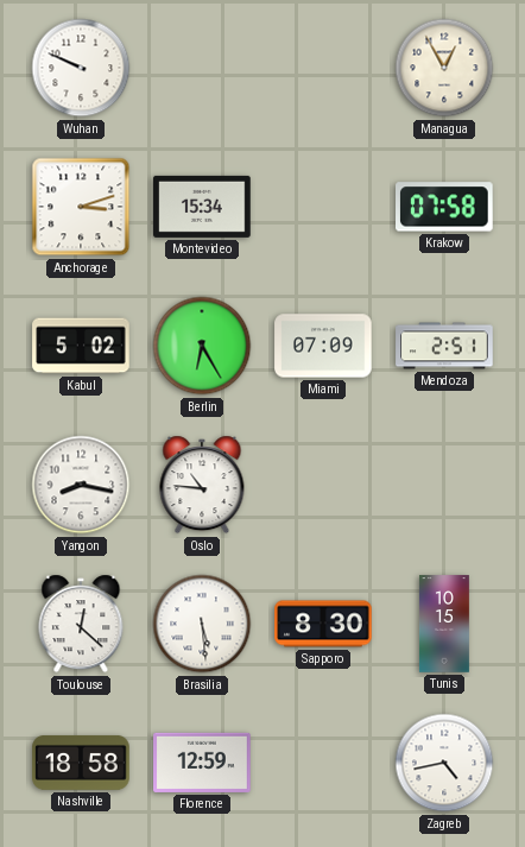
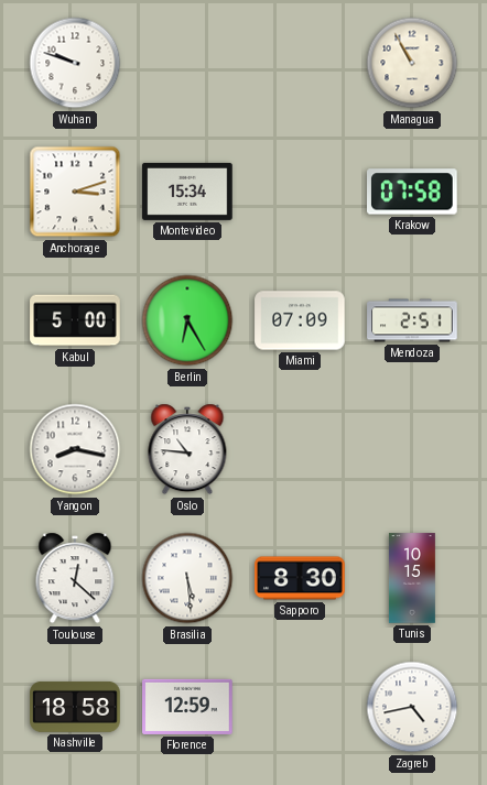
Wuhan: 9:49 -> 9:48 (75, 63)
Managua: 12:55 -> 10:55 (412, 63)
Kabul: 5:02 -> 5:00 (75, 320)
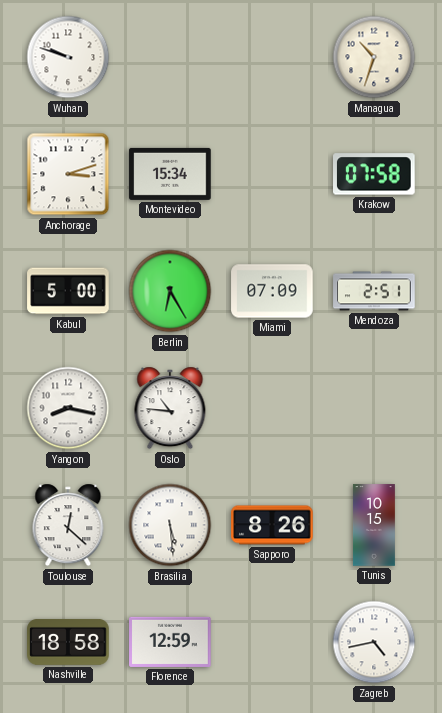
Managua: 10:55 -> 10:33 (374, 57)
Sapporo: 8:30 -> 8:26 (272, 525)
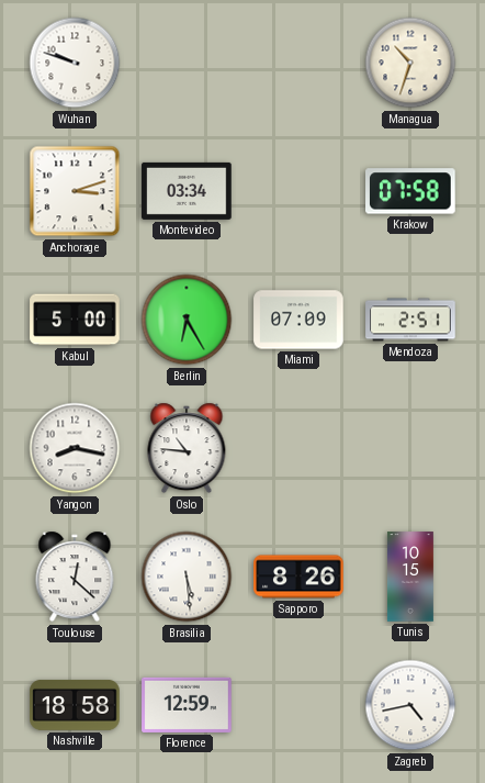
Montevideo: 15:34 -> 03:34 (187, 191)
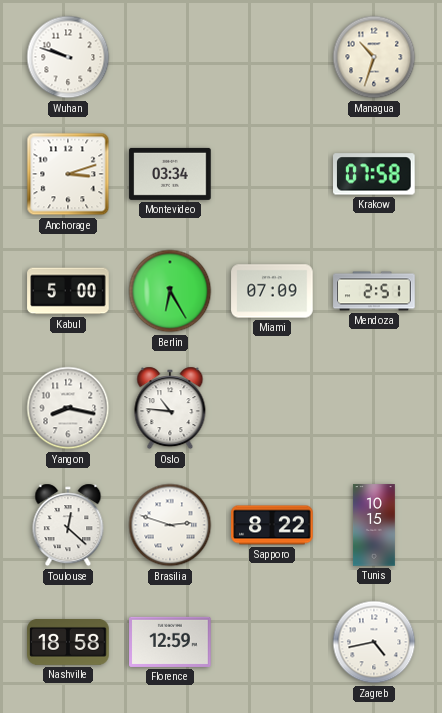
Brasilia: 5:29 -> 2:48 (170, 525)
Sapporo: 8:26 -> 8:22 (272, 525)
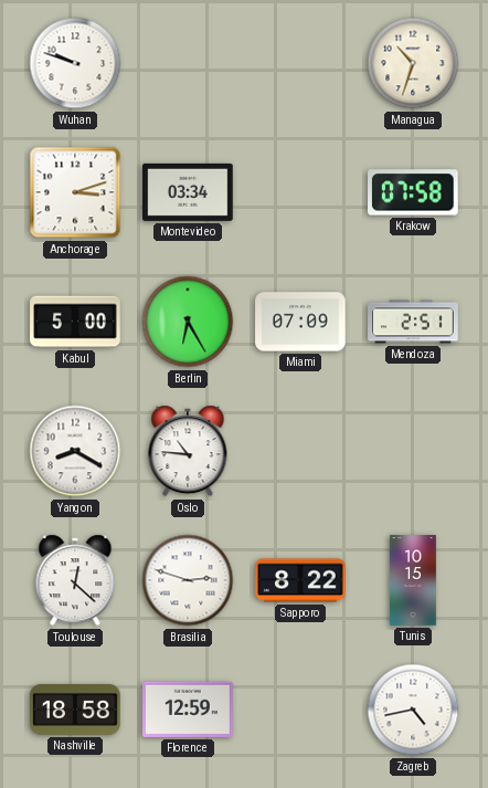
Yangon: 8:17 -> 8:20 (75, 451)
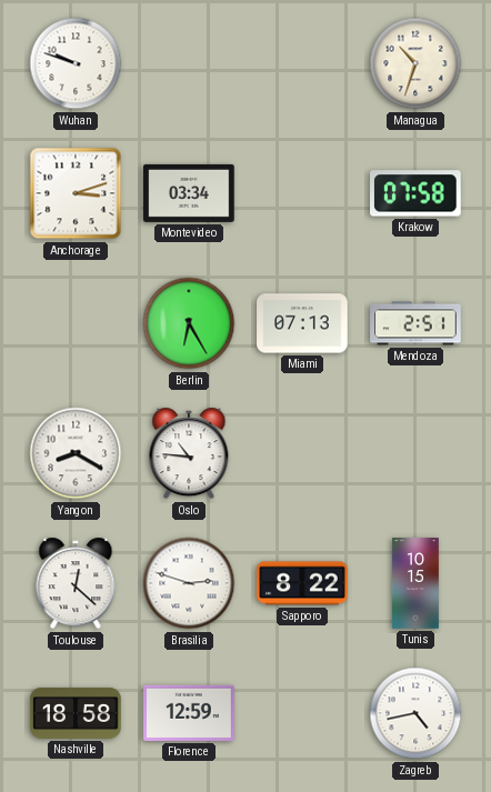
Kabul: 5:00 -> none (75, 322)
Miami: 07:09 -> 07:13 (302, 323)
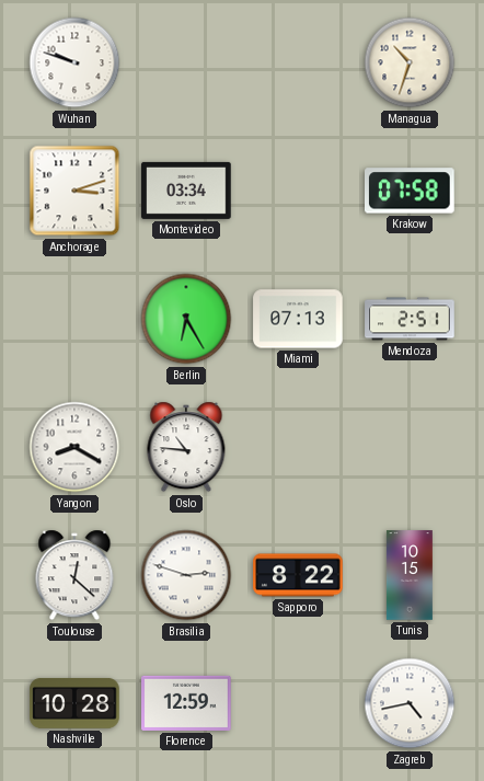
Nashville: 18:58 -> 10:28 (74, 703)
